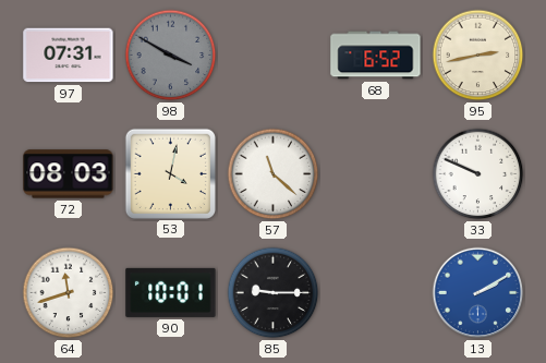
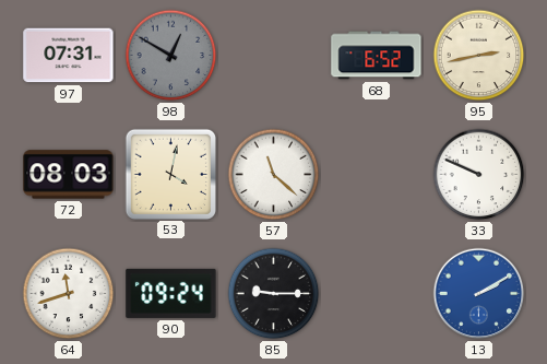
98: 3:50 -> 12:50 (171, 56)
90: 10:01 -> 09:24 (171, 293)
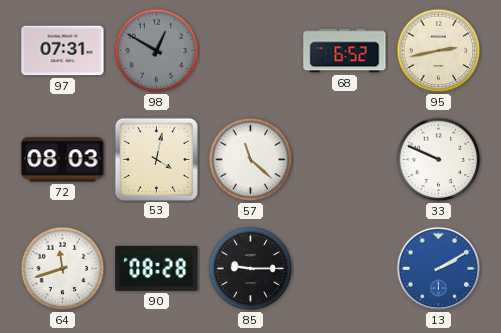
90: 09:24 -> 08:28 (157, 268)
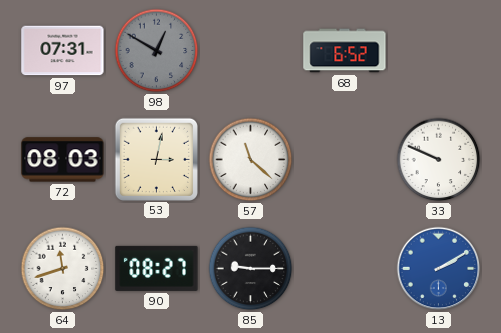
95: 2:43 -> none (439, 51)
53: 4:02 -> 3:02 (156, 159)
90: 08:28 -> 08:27 (157, 268)
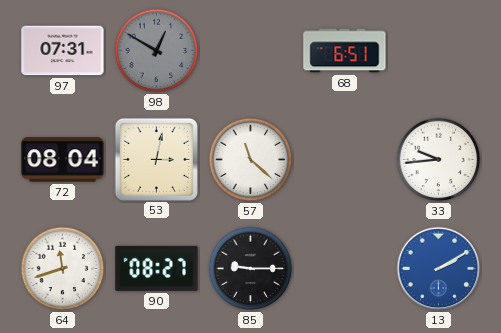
68: 6:52 -> 6:51 (345, 51)
72: 08:03 -> 08:04 (63, 160)
33: 9:49 -> 9:44 (439, 160)
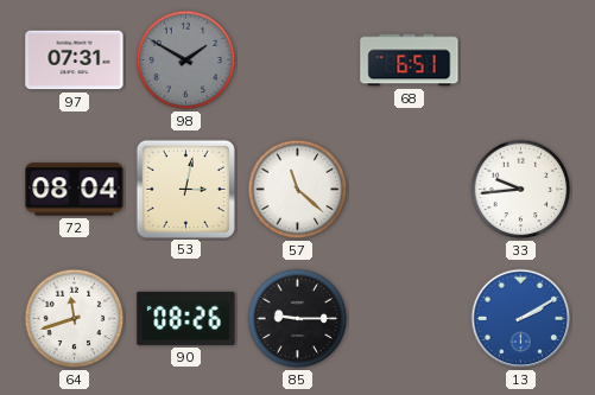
98: 12:50 -> 1:50 (186, 60)
90: 08:27 -> 08:26 (186, 318)
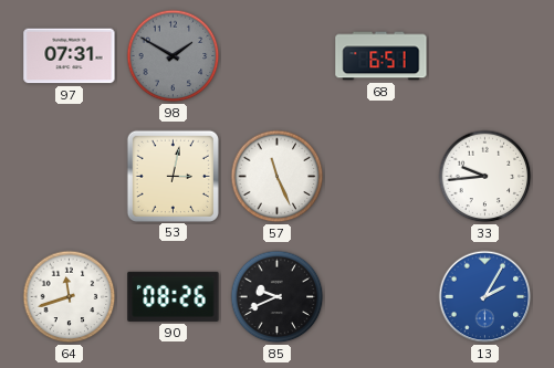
72: 08:04 -> none (75, 190)
57: 11:22 -> 11:26 (278, 177)
85: 9:15 -> 9:41 (278, 297)
13: 2:10 -> 2:05 (485, 297)
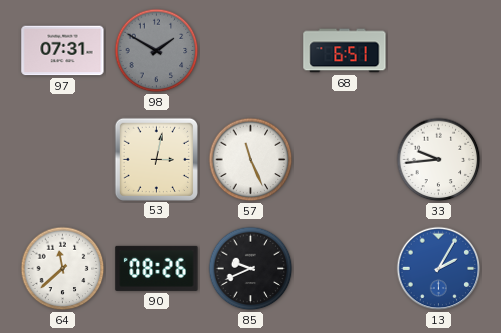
64: 11:42 -> 11:38 (63, 269)
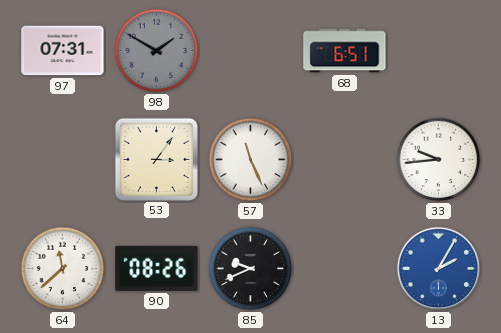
53: 3:02 -> 3:06 (156, 159)
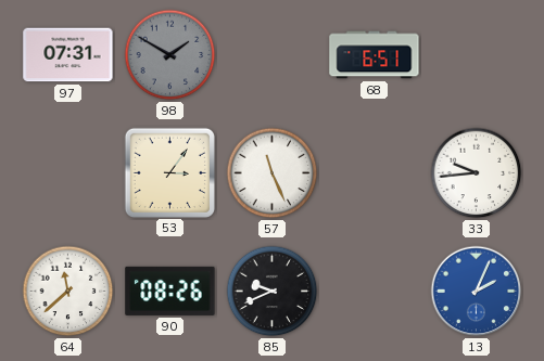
13: 2:05 -> 2:04 (477, 292)
